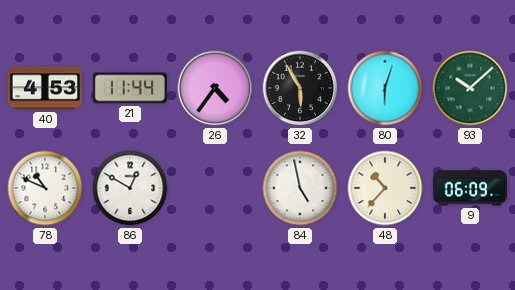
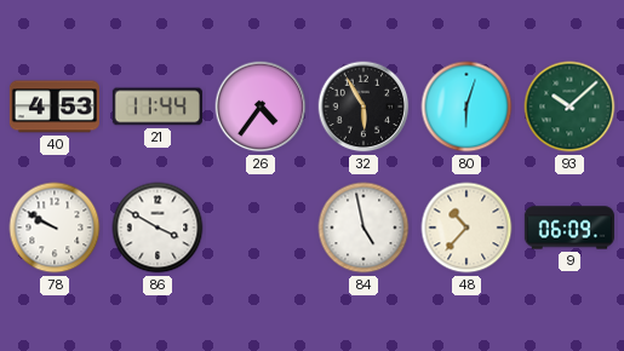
78: 10:49 -> 9:50 (55, 228)
86: 12:50 -> 3:50 (158, 228)
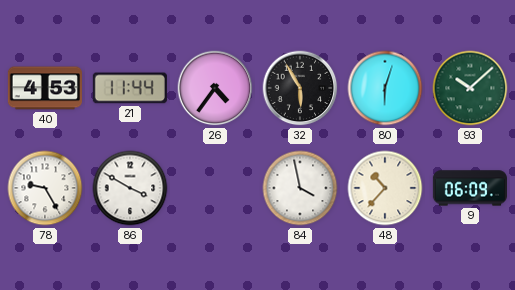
78: 9:50 -> 9:25 (45, 188)
84: 4:58 -> 3:58 (300, 188)
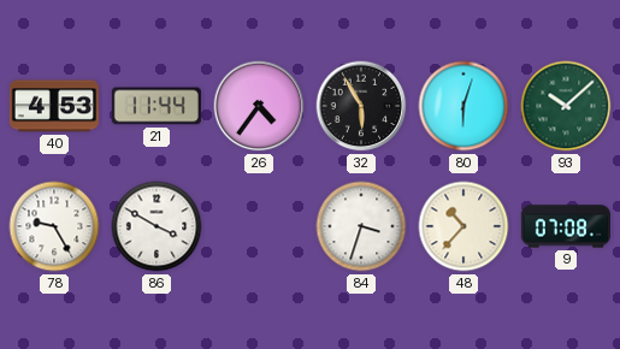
84: 3:58 -> 3:33 (361, 226)
9: 06:09 -> 07:08 (566, 226)
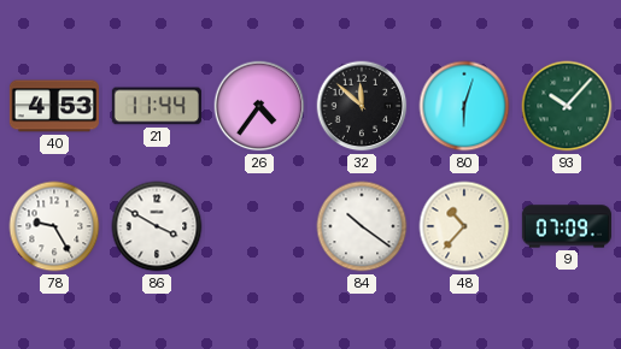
32: 5:55 -> 11:52 (362, 106)
93: 10:08 -> 10:07 (567, 106)
84: 3:33 -> 10:21 (362, 226)
9: 07:08 -> 07:09 (567, 226)
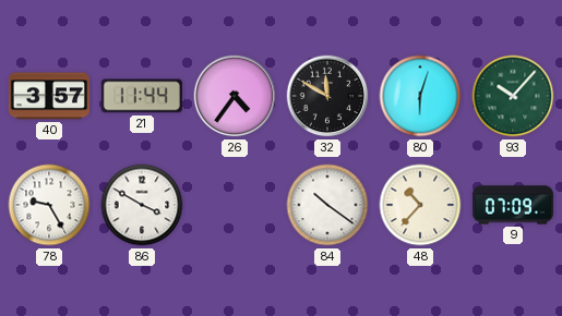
40: 4:53 -> 3:57 (49, 96)
32: 11:52 -> 11:50 (327, 96)
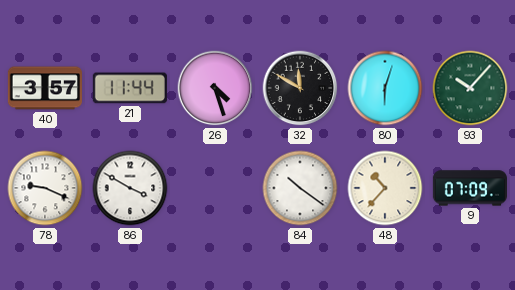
26: 4:36 -> 4:27 (215, 88)
78: 9:25 -> 9:19 (45, 188)
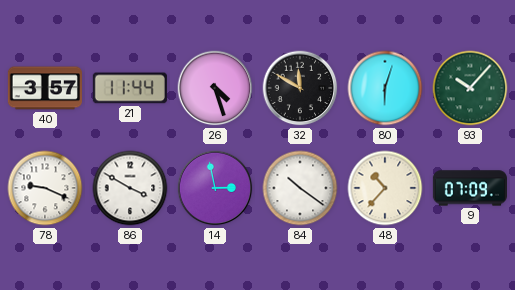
14: none -> 2:58 (215, 188)
